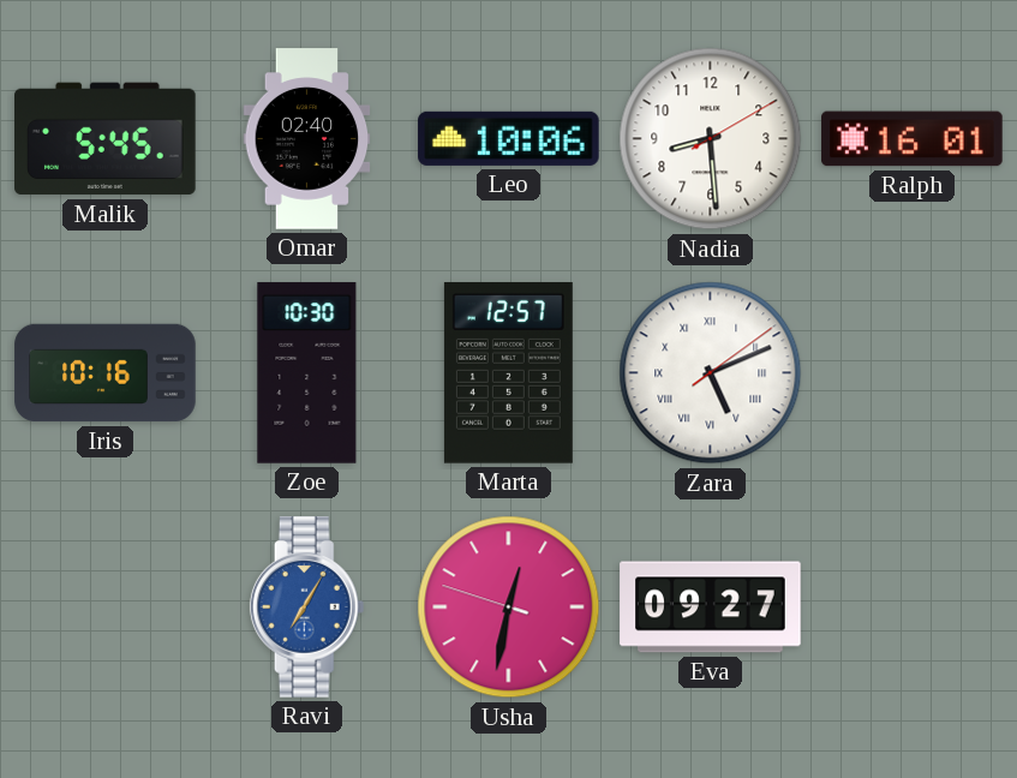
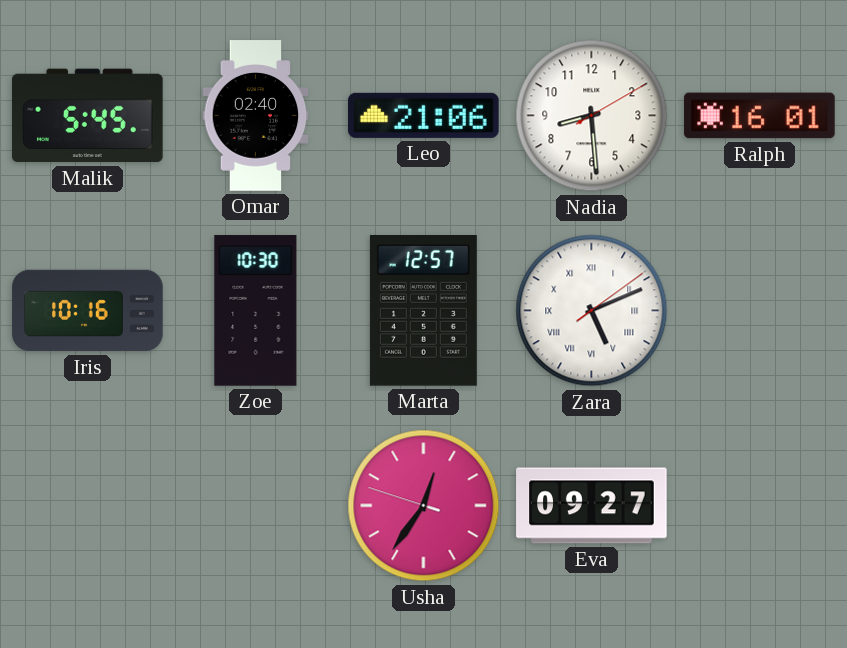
Leo: 10:06 -> 21:06 (424, 115)
Ravi: 7:05 -> none (307, 608)
Usha: 12:31 -> 12:35 (424, 506)
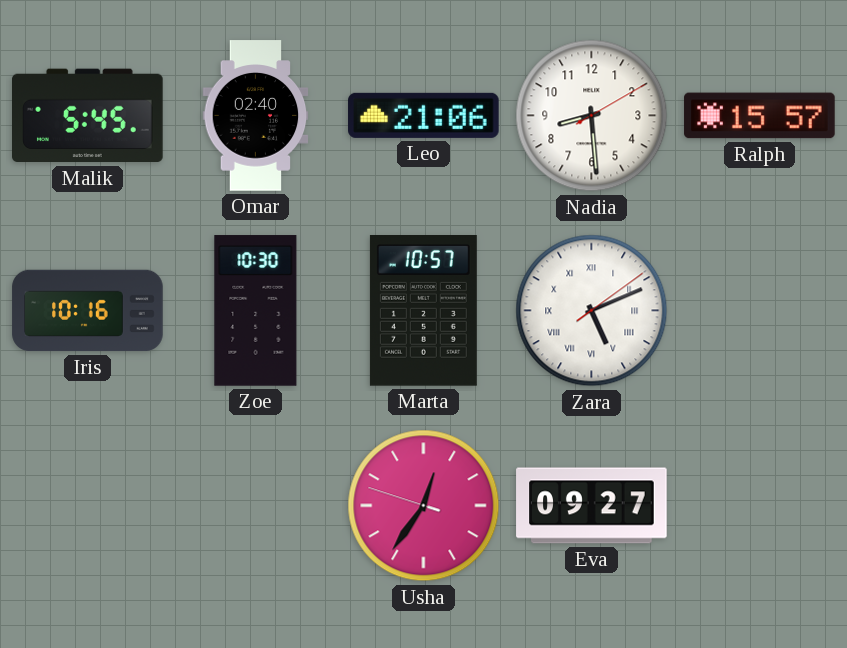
Ralph: 16:01 -> 15:57 (760, 116)
Marta: 12:57 -> 10:57 (423, 311)
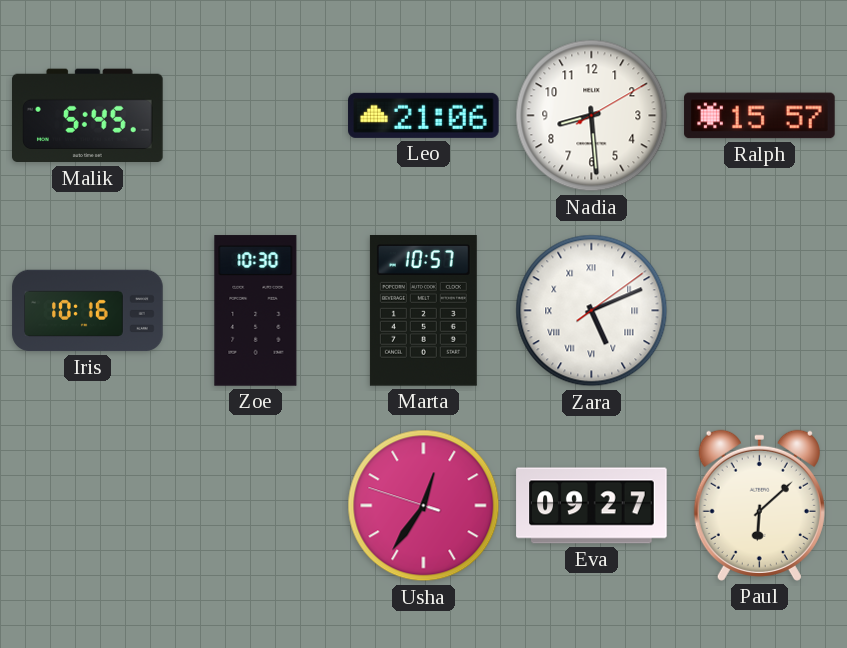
Omar: 02:40 -> none (256, 116)
Paul: none -> 6:08 (759, 505)
